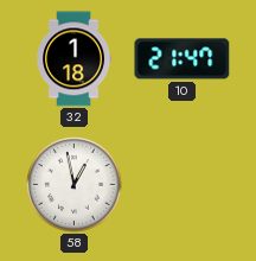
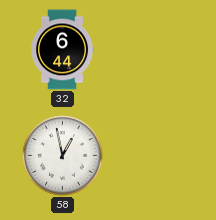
32: 1:18 -> 6:44 (62, 50)
10: 21:47 -> none (183, 59)
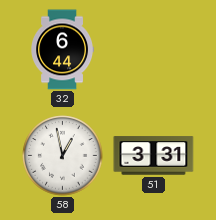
51: none -> 3:31 (154, 156)
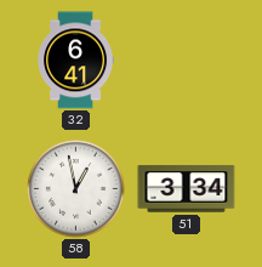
32: 6:44 -> 6:41 (75, 61)
51: 3:31 -> 3:34 (187, 189)
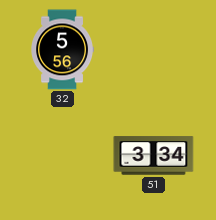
32: 6:41 -> 5:56 (62, 50)
58: 12:58 -> none (76, 189)
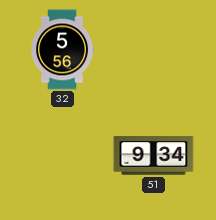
51: 3:34 -> 9:34 (154, 156)
